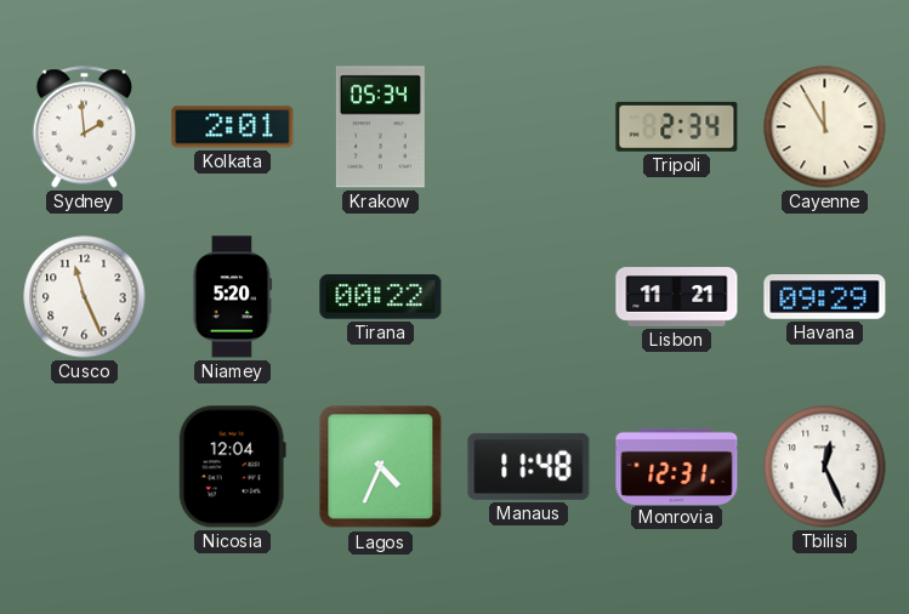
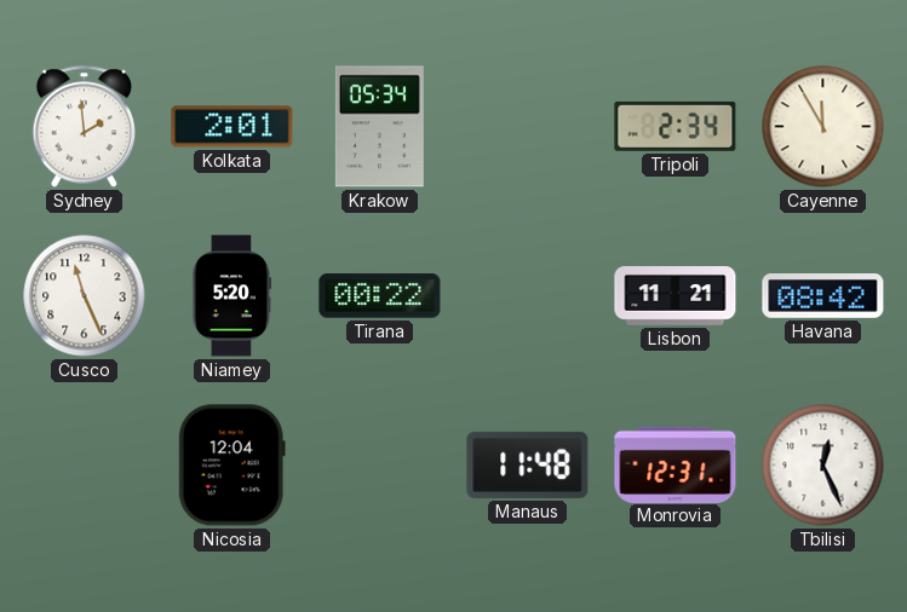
Havana: 09:29 -> 08:42 (823, 296)
Lagos: 4:34 -> none (381, 467)
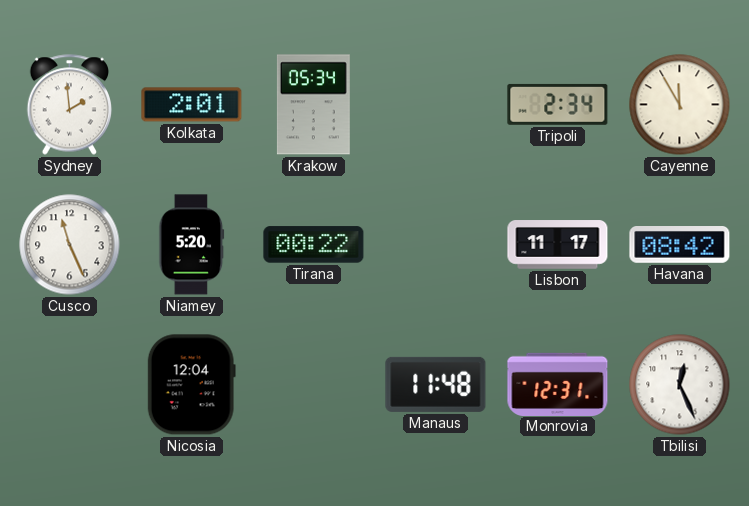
Lisbon: 11:21 -> 11:17 (558, 245)
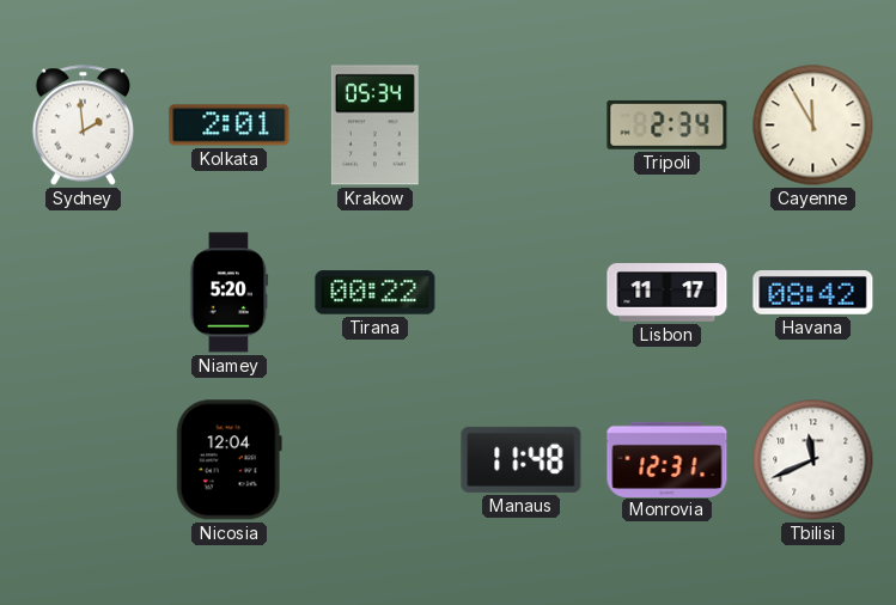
Cusco: 11:26 -> none (70, 245)
Tbilisi: 12:26 -> 11:41 (813, 460)
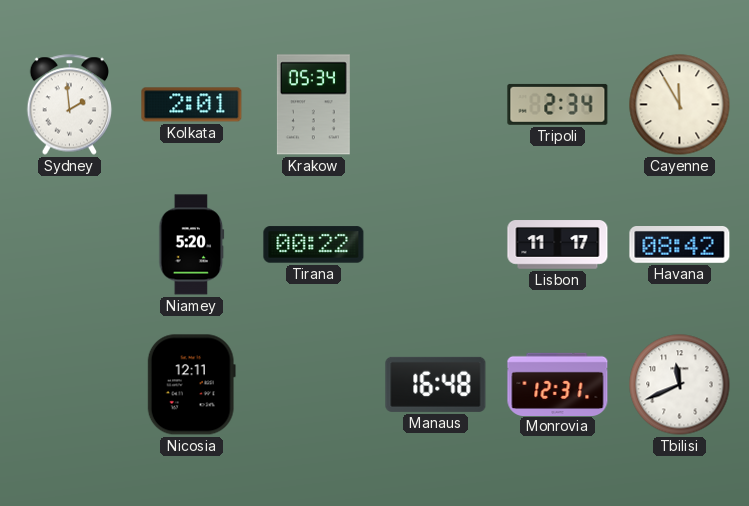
Nicosia: 12:04 -> 12:11 (191, 385)
Manaus: 11:48 -> 16:48 (436, 384)
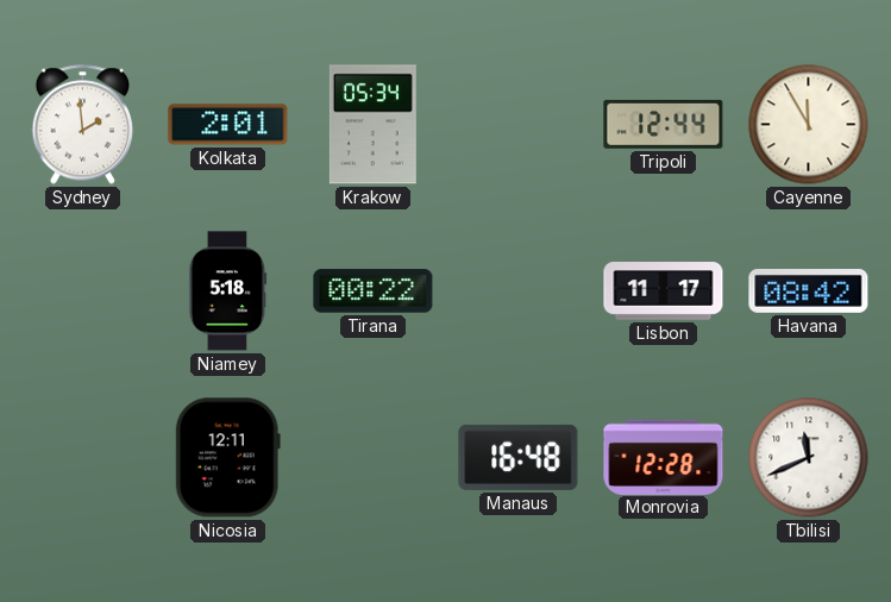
Tripoli: 2:34 -> 12:44 (664, 124)
Niamey: 5:20 -> 5:18 (228, 291)
Monrovia: 12:31 -> 12:28 (664, 457)
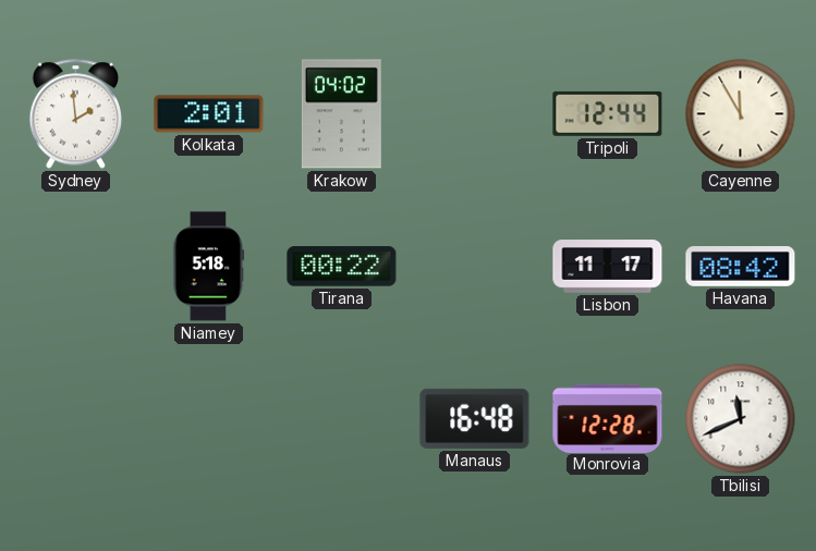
Krakow: 05:34 -> 04:02 (341, 114)
Nicosia: 12:11 -> none (227, 458)
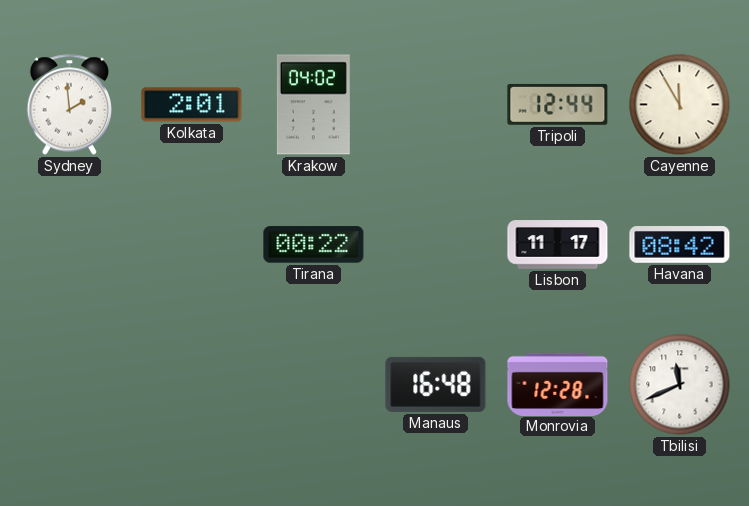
Niamey: 5:18 -> none (209, 267)
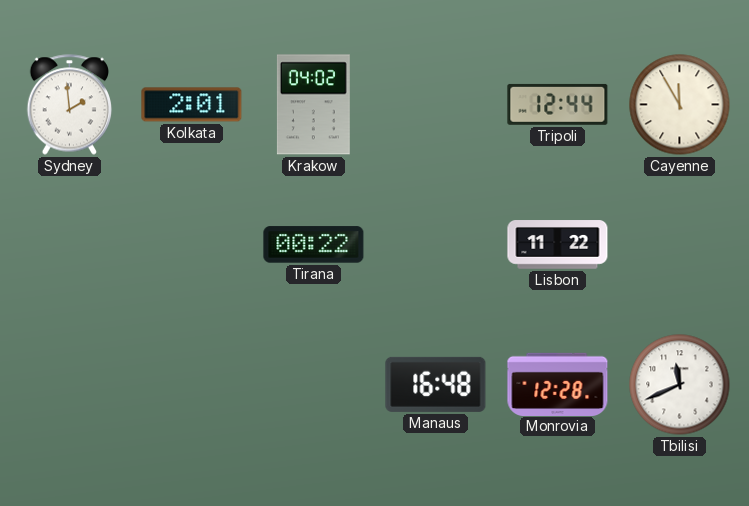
Lisbon: 11:17 -> 11:22 (558, 245)
Havana: 08:42 -> none (680, 245)
